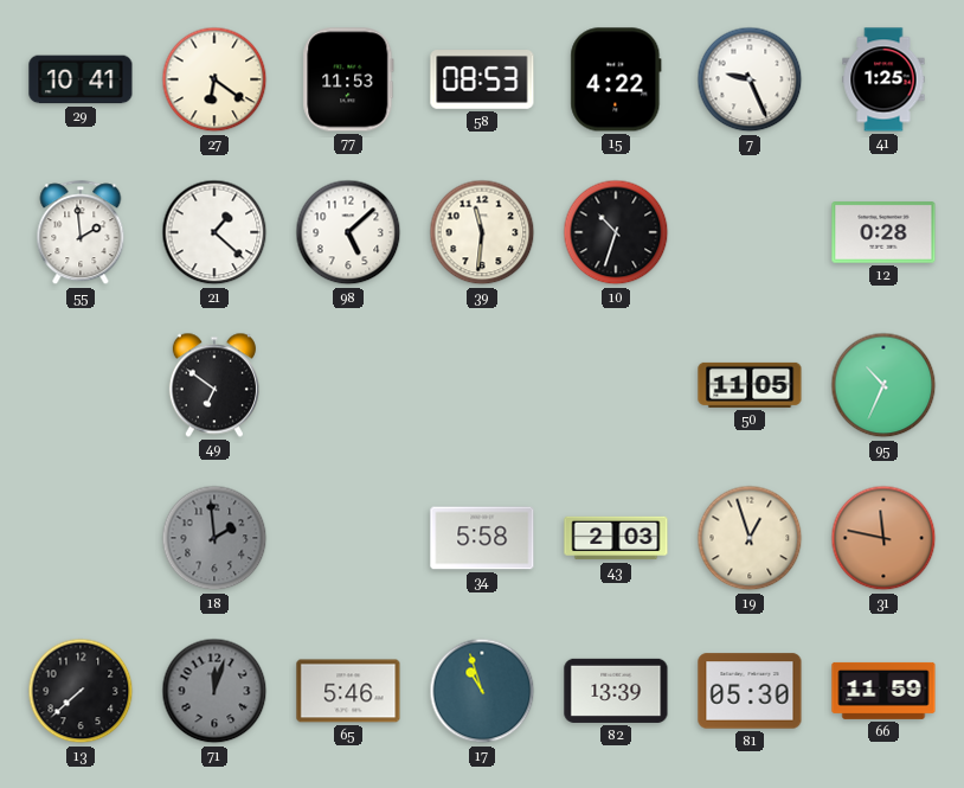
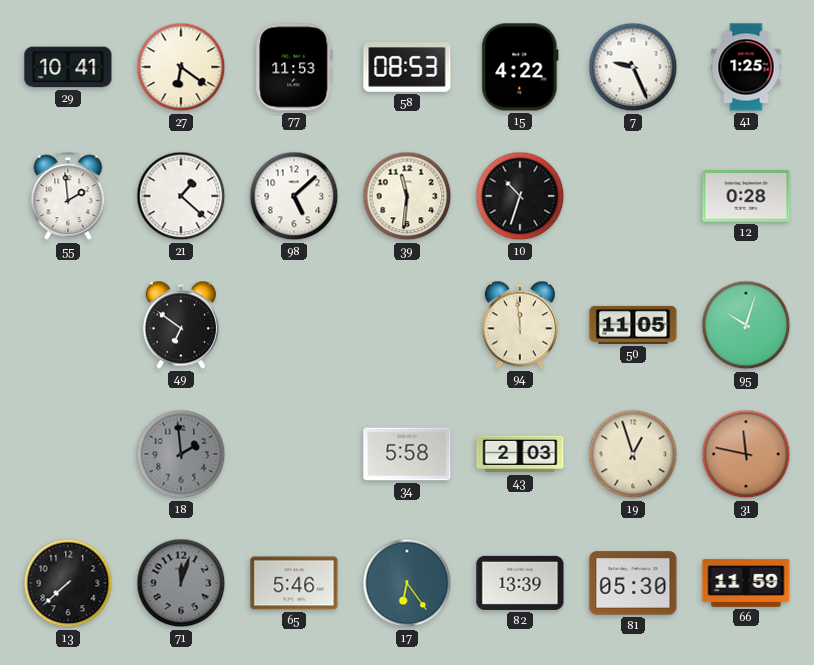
94: none -> 11:59 (520, 325)
95: 10:34 -> 10:03 (746, 325)
17: 10:57 -> 6:24 (407, 583)
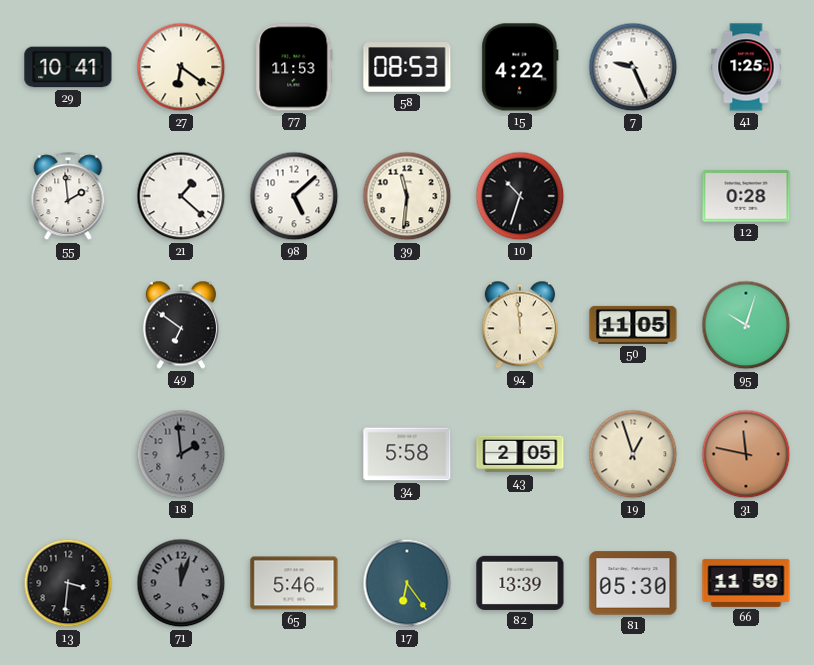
43: 2:03 -> 2:05 (520, 454)
13: 7:38 -> 3:31 (68, 583)
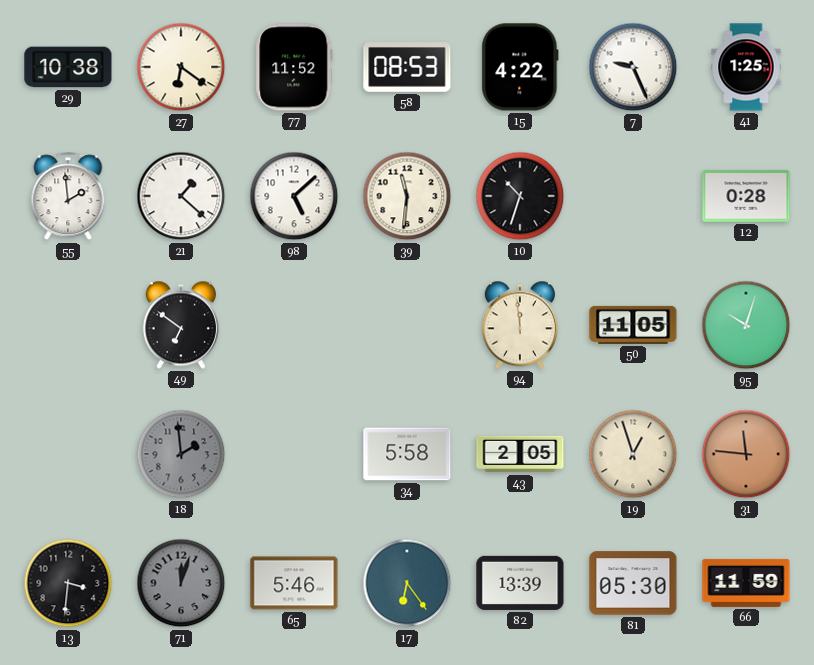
29: 10:41 -> 10:38 (68, 67)
77: 11:53 -> 11:52 (294, 67)
31: 11:47 -> 11:46 (746, 454)
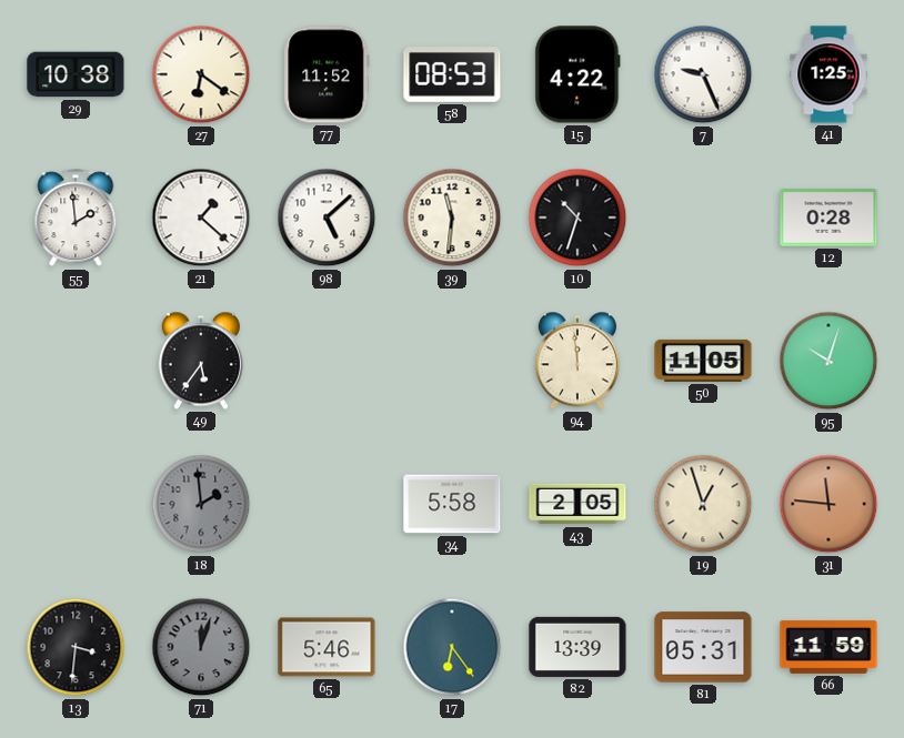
49: 6:51 -> 5:36 (201, 361)
81: 05:30 -> 05:31 (703, 647)
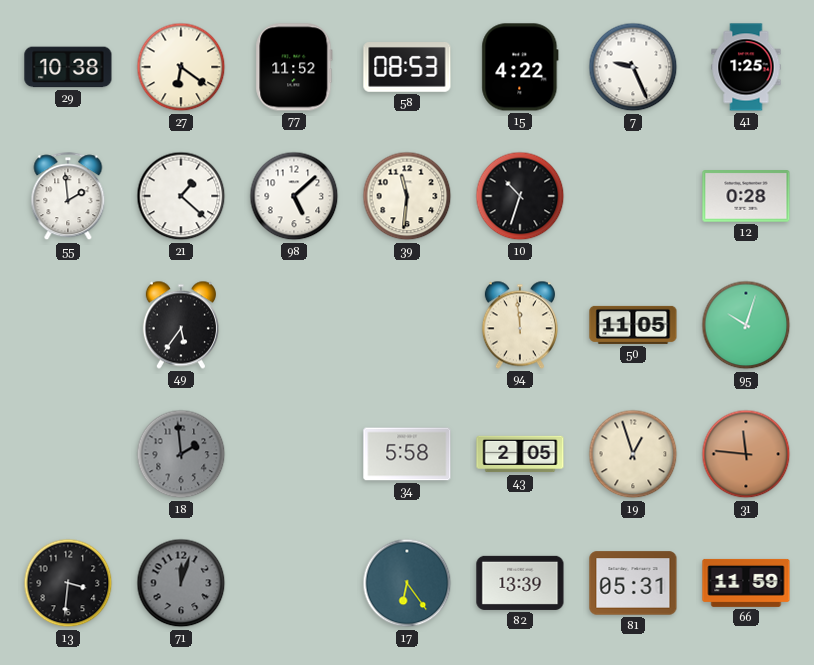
65: 5:46 -> none (327, 647)
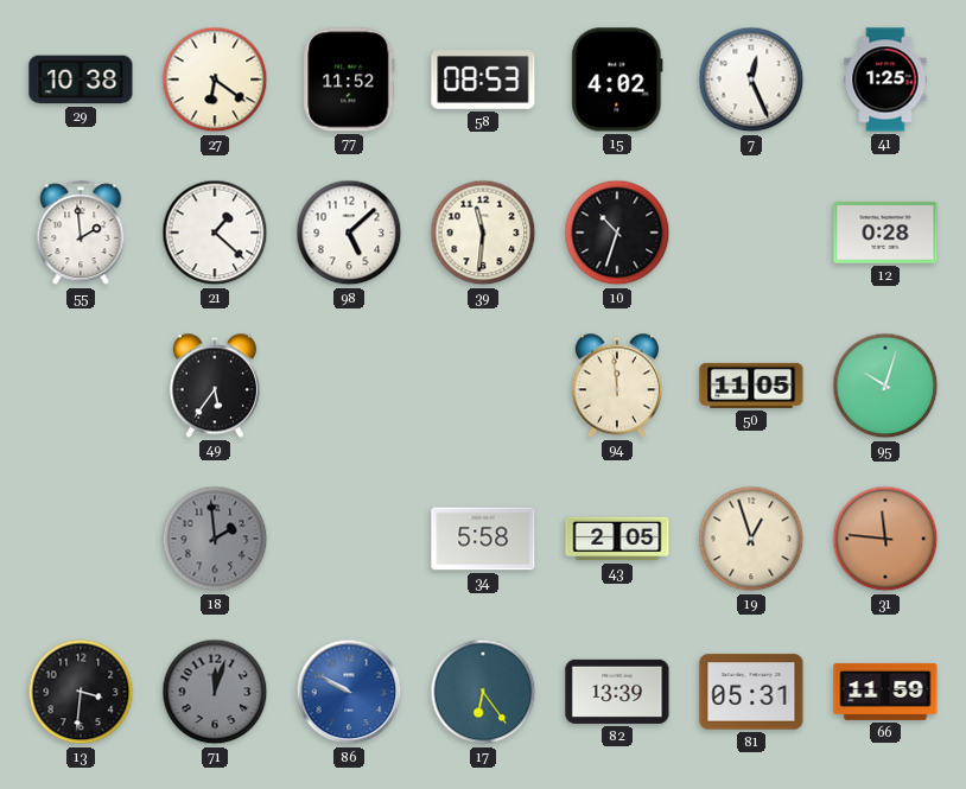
15: 4:22 -> 4:02 (617, 79)
7: 9:26 -> 12:26 (751, 79)
86: none -> 9:50 (349, 692)
